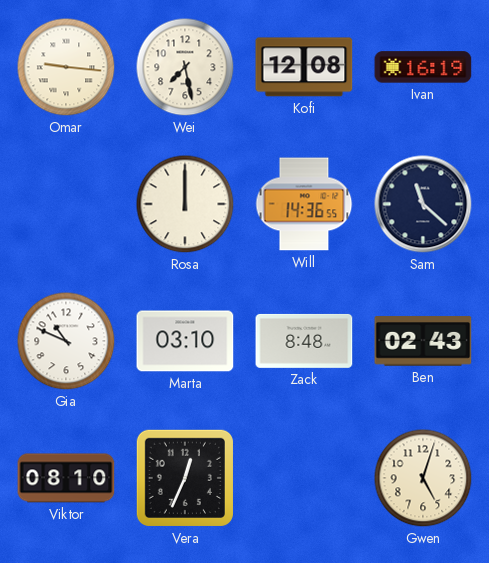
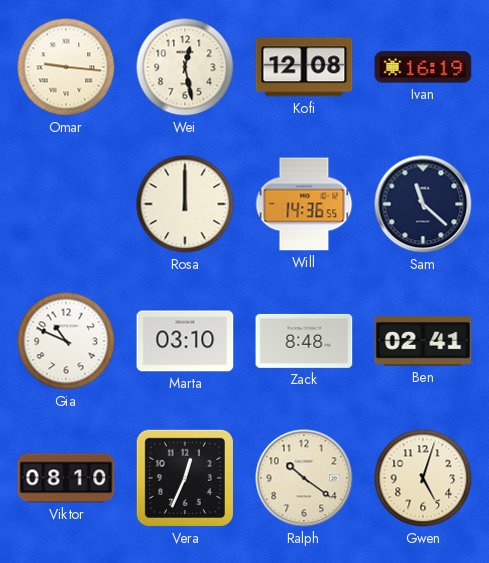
Wei: 7:28 -> 12:28 (185, 67)
Ben: 02:43 -> 02:41 (423, 341)
Ralph: none -> 10:21 (304, 478)
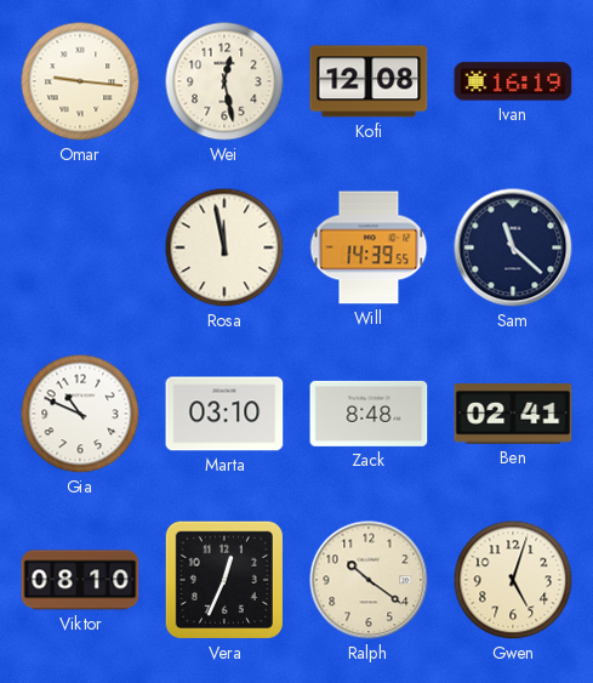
Rosa: 12:00 -> 11:58 (224, 247)
Will: 14:36 -> 14:39 (369, 247)
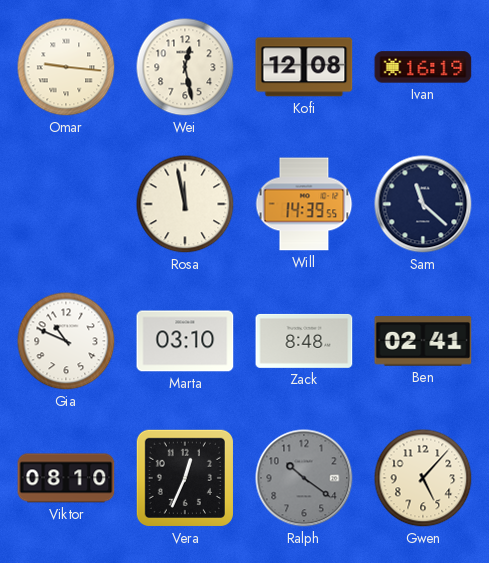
Ralph dial: cream -> grey (304, 478)
Gwen: 5:03 -> 5:07 (423, 478)
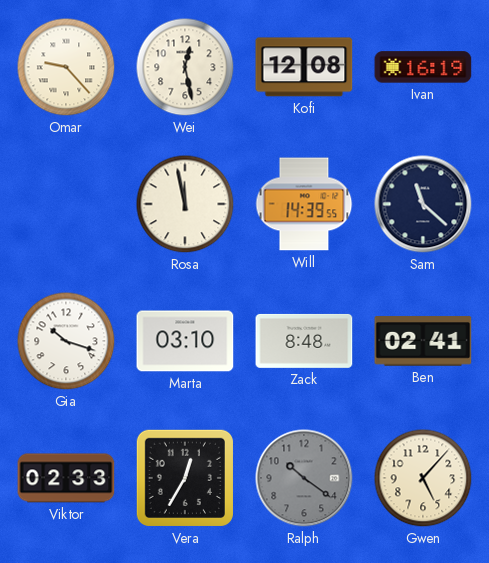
Omar: 9:16 -> 9:23 (66, 67)
Gia: 10:49 -> 10:18 (66, 341)
Viktor: 08:10 -> 02:33 (66, 478)
Vera: 12:34 -> 12:35 (185, 478)
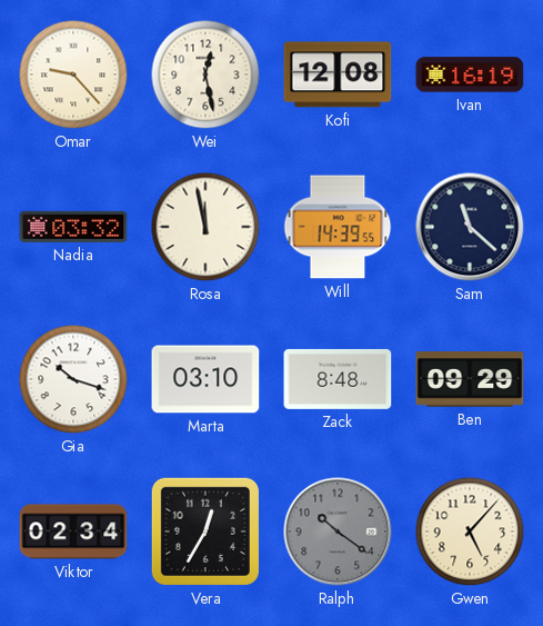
Nadia: none -> 03:32 (73, 227)
Ben: 02:41 -> 09:29 (470, 379)
Viktor: 02:33 -> 02:34 (73, 531)
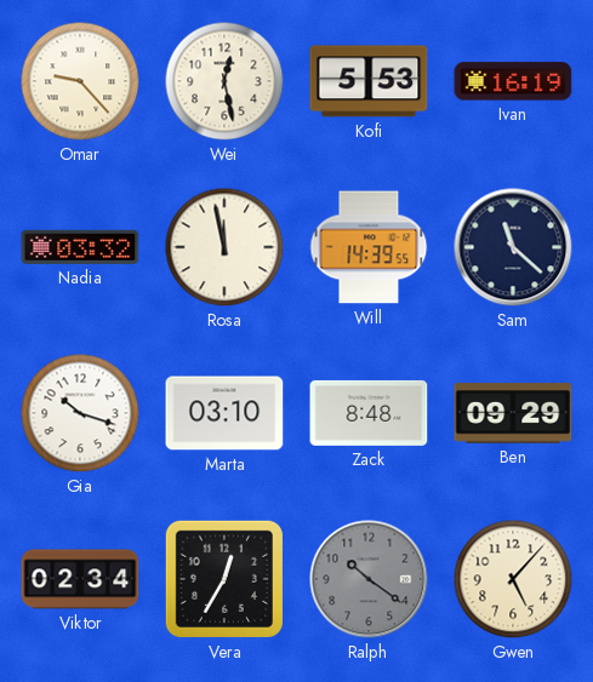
Kofi: 12:08 -> 5:53 (369, 81)
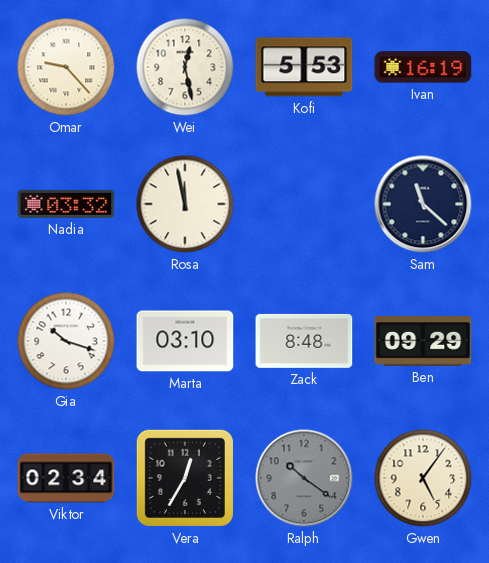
Will: 14:39 -> none (369, 247)
Gwen: 5:07 -> 5:06 (423, 478)
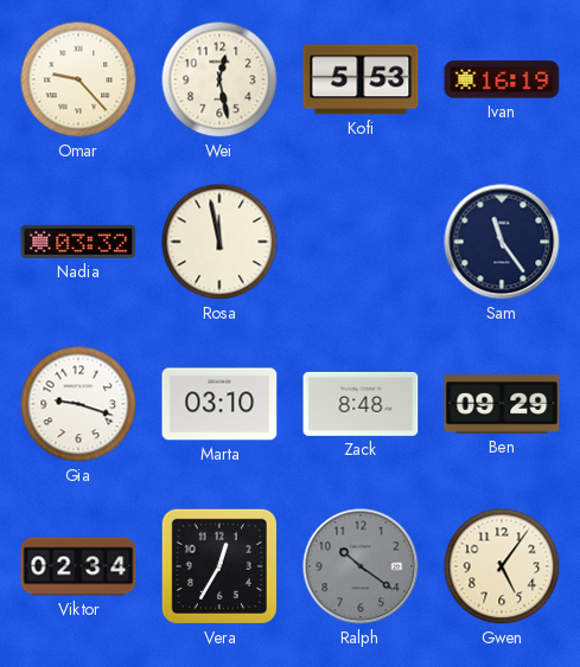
Sam: 11:22 -> 11:24 (502, 242)
Gia: 10:18 -> 9:18 (78, 404)
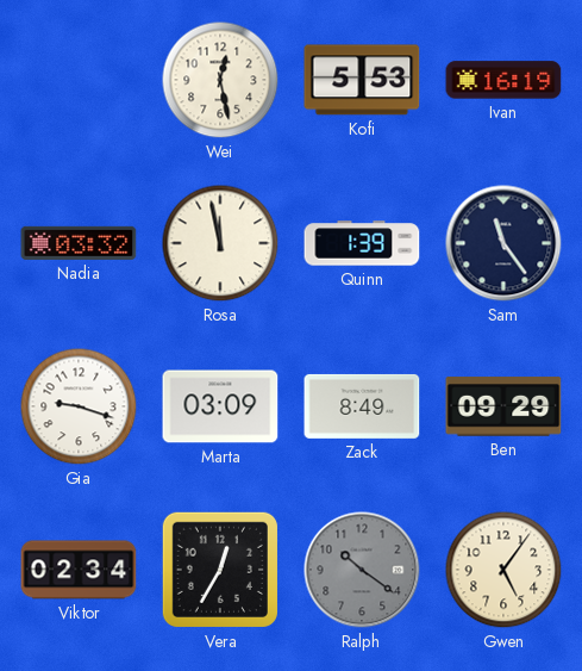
Omar: 9:23 -> none (78, 79)
Quinn: none -> 1:39 (362, 243)
Marta: 03:10 -> 03:09 (220, 406)
Zack: 8:48 -> 8:49 (362, 406)
